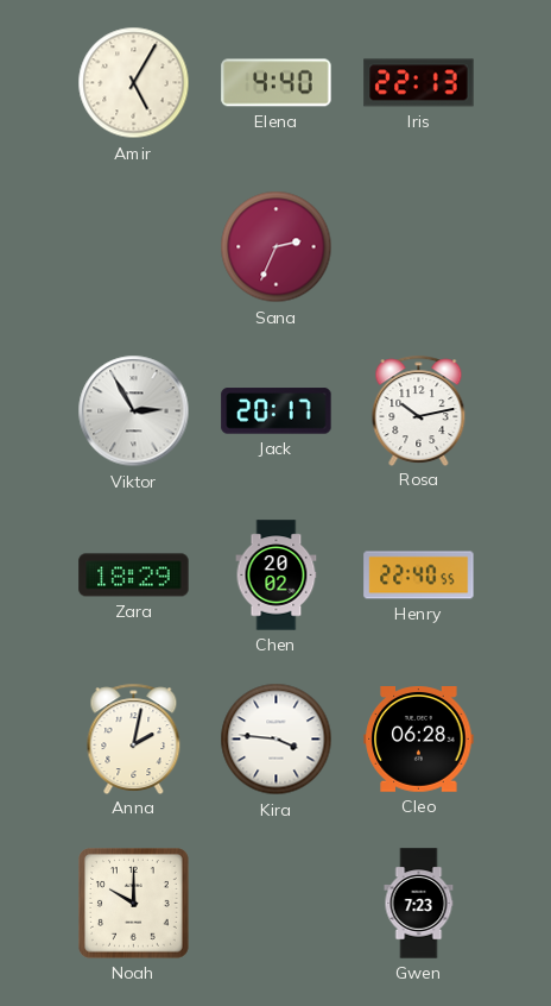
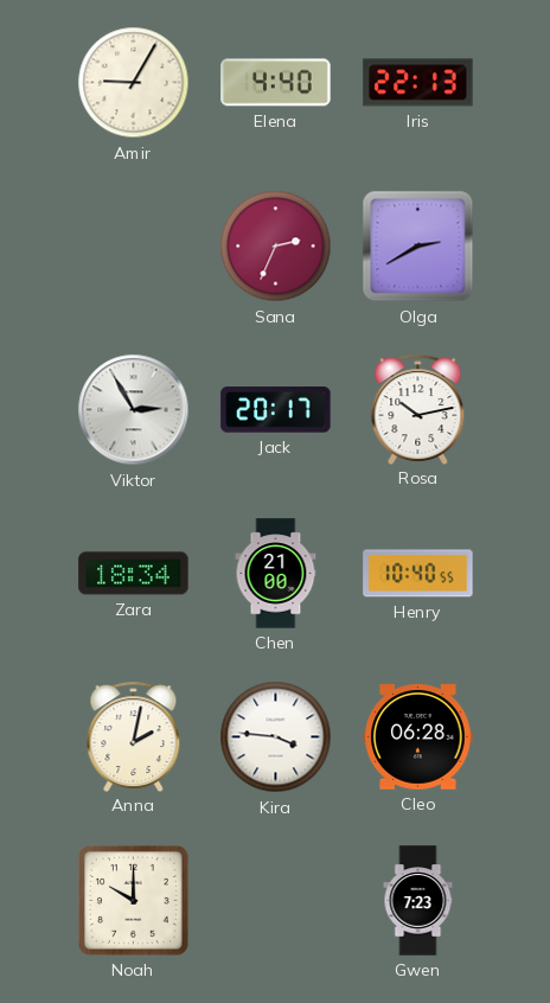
Amir: 5:05 -> 9:05 (134, 83)
Olga: none -> 2:40 (418, 247)
Zara: 18:29 -> 18:34 (134, 574)
Chen: 20:02 -> 21:00 (276, 574)
Henry: 22:40 -> 10:40 (418, 574)
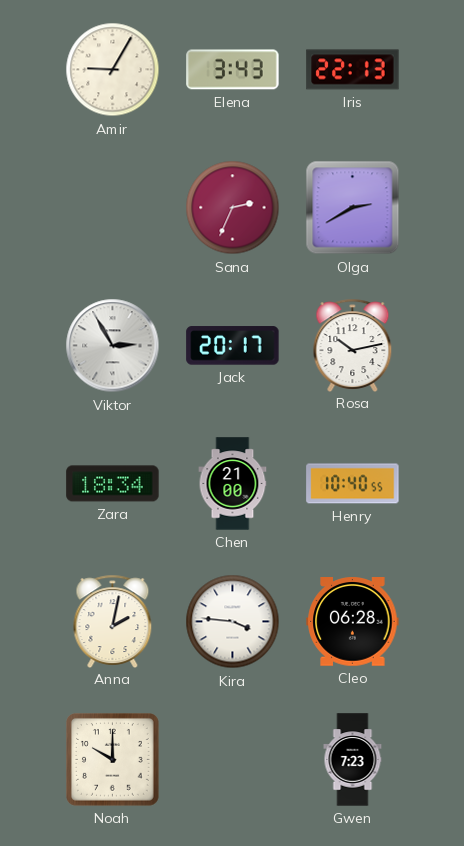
Elena: 4:40 -> 3:43 (233, 70)
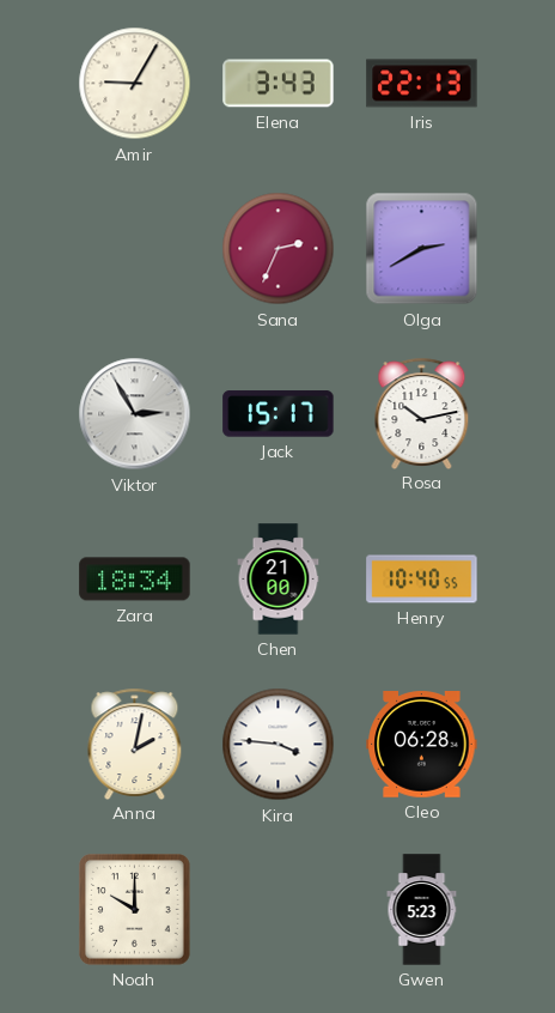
Jack: 20:17 -> 15:17 (279, 414)
Gwen: 7:23 -> 5:23 (422, 910)
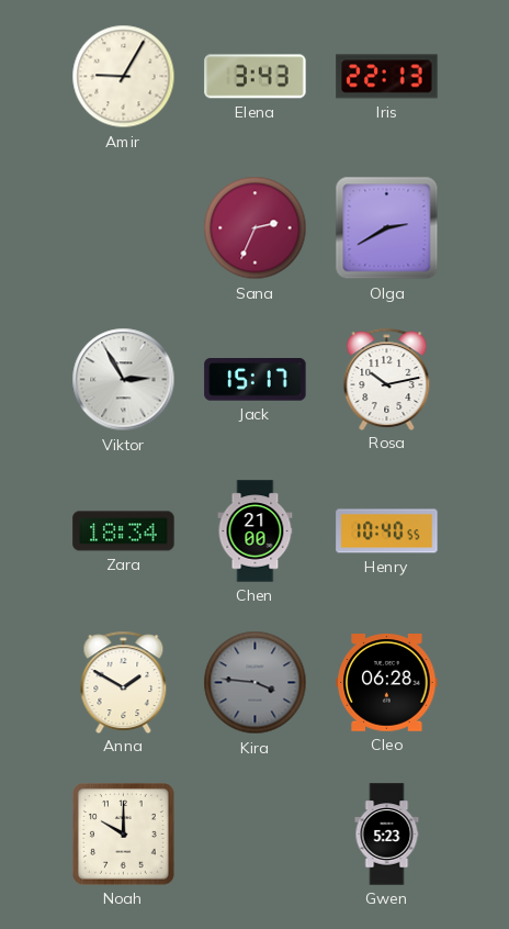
Anna: 2:02 -> 1:50 (124, 682)
Kira dial: white -> grey (256, 683)
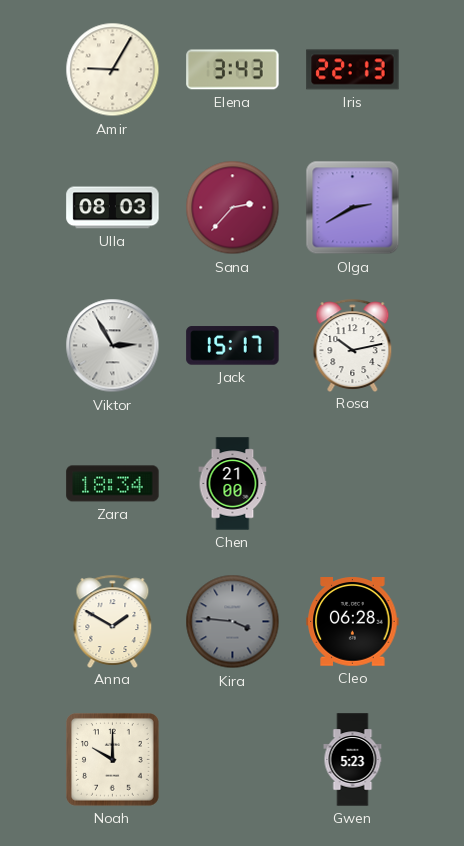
Ulla: none -> 08:03 (113, 208)
Sana: 2:34 -> 2:37 (233, 208)
Henry: 10:40 -> none (387, 531)
